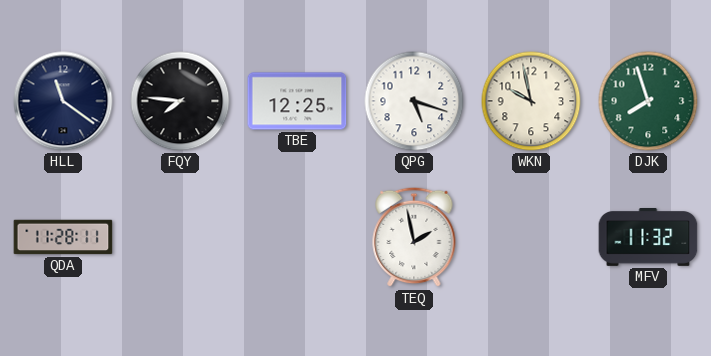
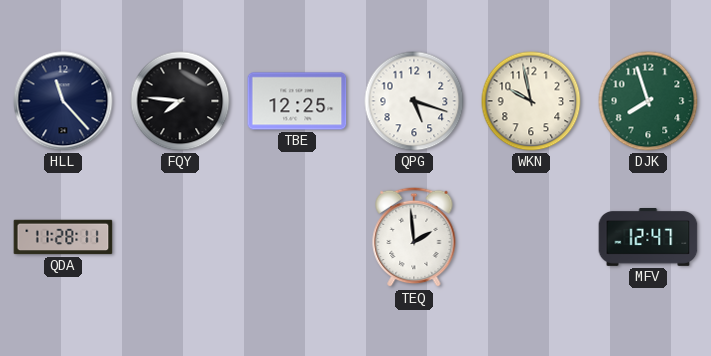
HLL: 11:21 -> 11:23 (63, 101)
TEQ: 1:58 -> 1:59 (414, 237)
MFV: 11:32 -> 12:47 (648, 238)
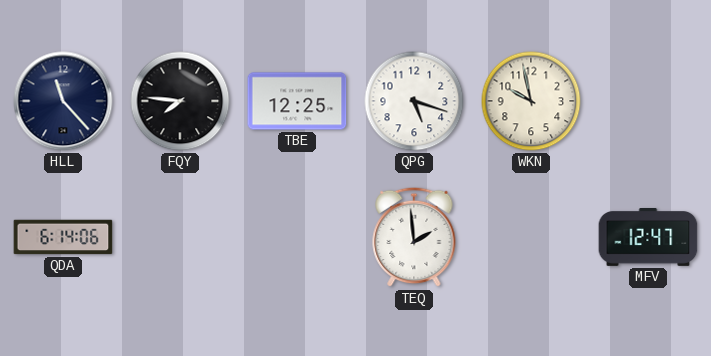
DJK: 7:57 -> none (648, 101)
QDA: 11:28 -> 6:14 (63, 237)
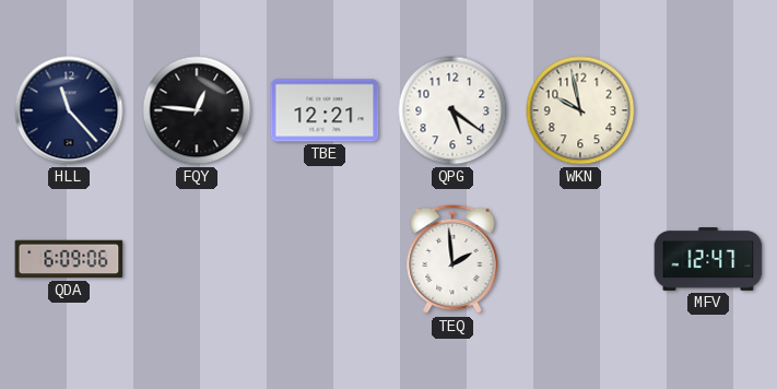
FQY: 7:46 -> 12:46 (197, 110)
TBE: 12:25 -> 12:21 (325, 110)
QPG: 5:18 -> 5:21 (452, 110)
QDA: 6:14 -> 6:09 (69, 259)
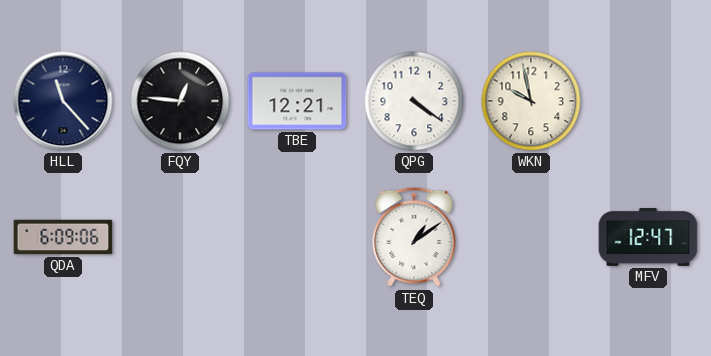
QPG: 5:21 -> 4:21 (414, 101)
TEQ: 1:59 -> 1:09 (414, 237)
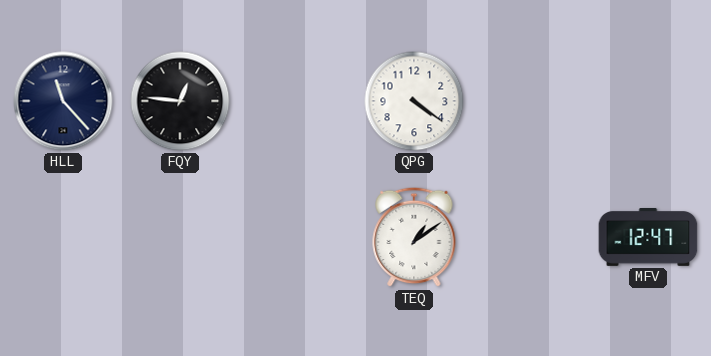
TBE: 12:21 -> none (297, 101)
WKN: 9:58 -> none (531, 101)
QDA: 6:09 -> none (63, 237)
